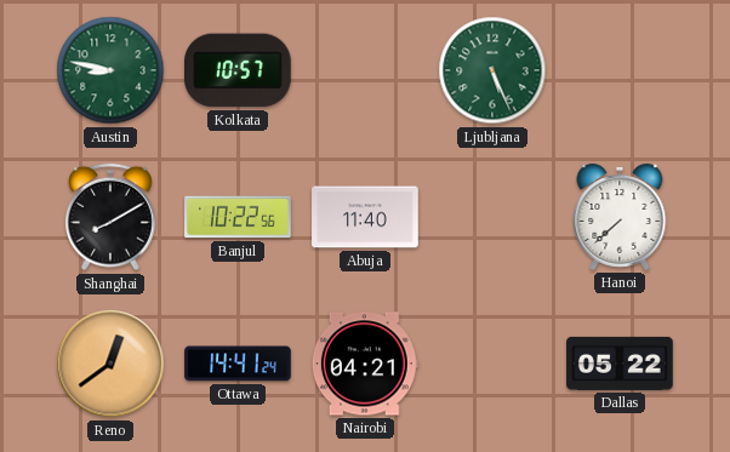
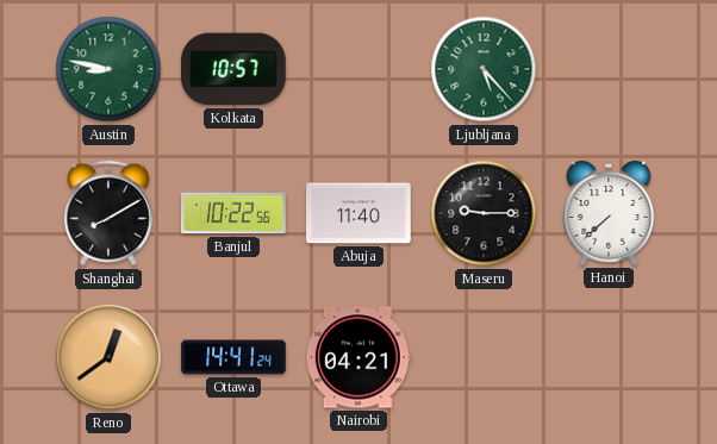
Ljubljana: 5:26 -> 5:23 (484, 69)
Maseru: none -> 9:15 (484, 213)
Dallas: 05:22 -> none (620, 364)
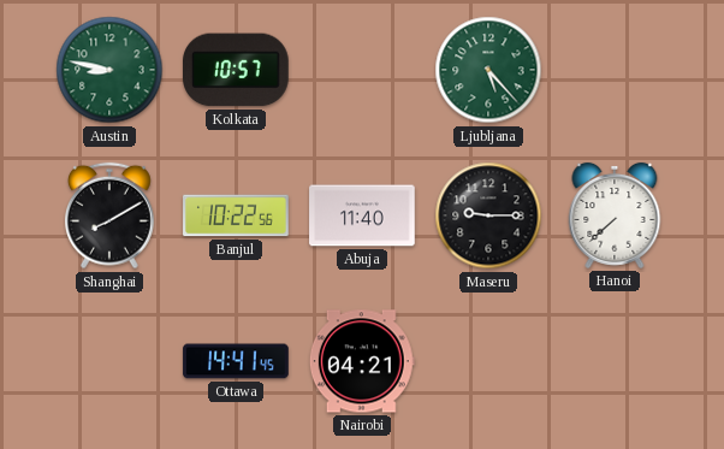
Reno: 12:39 -> none (108, 357)
Ottawa: 14:41:24 -> 14:41:45 (236, 361)
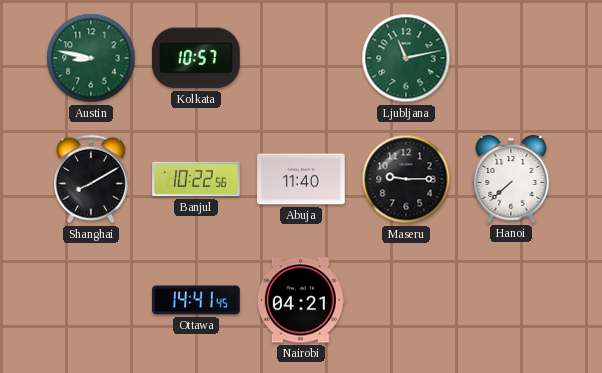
Ljubljana: 5:23 -> 11:13 (406, 58)
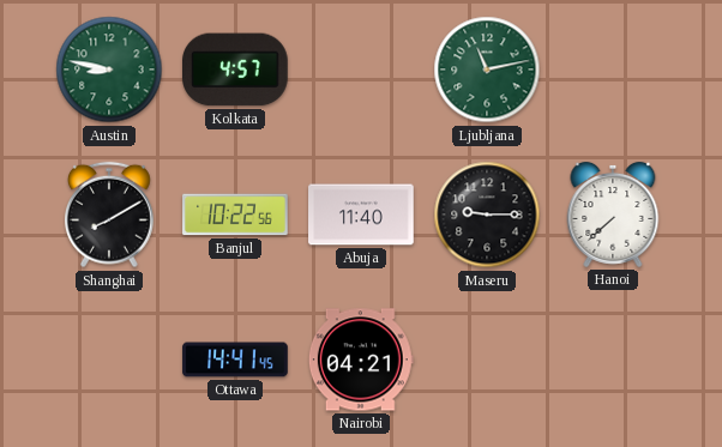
Kolkata: 10:57 -> 4:57 (236, 70)
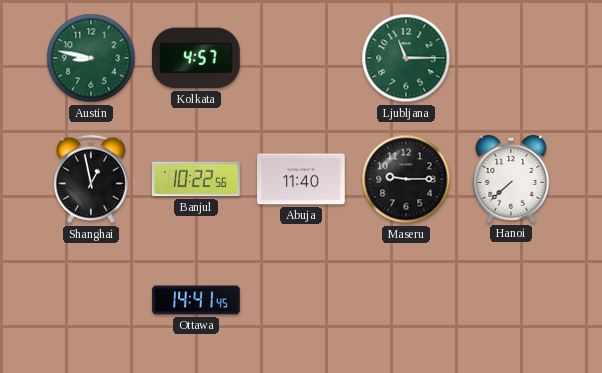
Ljubljana: 11:13 -> 11:15 (406, 58)
Shanghai: 8:10 -> 12:58 (91, 179)
Nairobi: 04:21 -> none (361, 360)
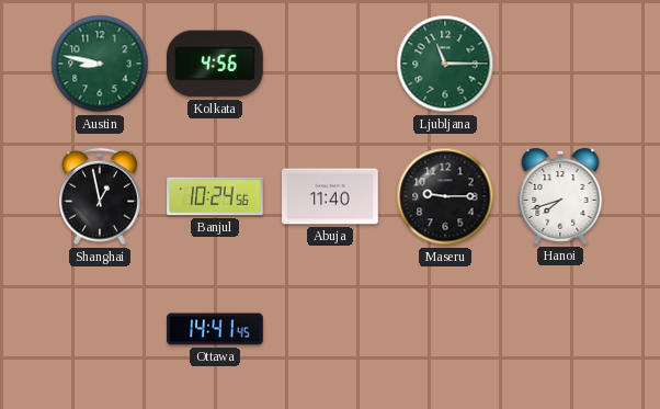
Kolkata: 4:57 -> 4:56 (216, 64)
Banjul: 10:22 -> 10:24 (215, 196)
Hanoi: 7:38 -> 7:42 (560, 196)
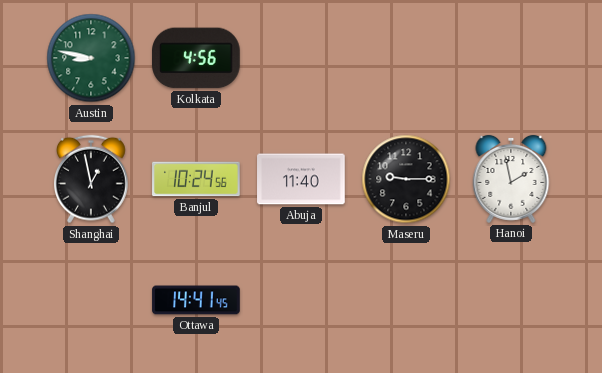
Ljubljana: 11:15 -> none (445, 64)
Hanoi: 7:42 -> 1:58 (511, 179)
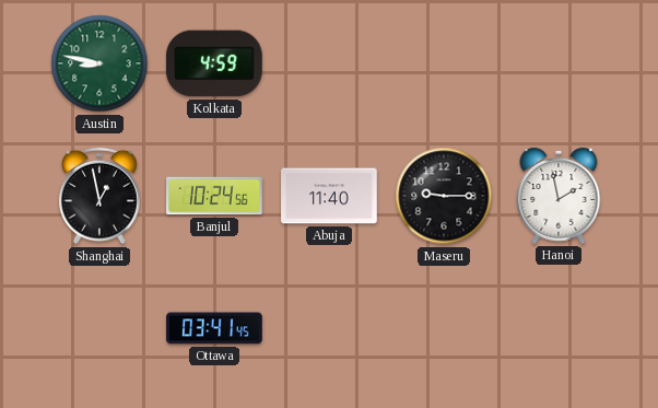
Kolkata: 4:56 -> 4:59 (215, 63)
Ottawa: 14:41 -> 03:41 (214, 328)
